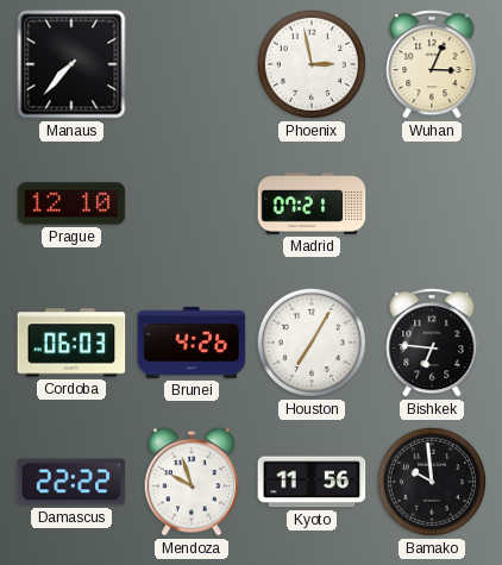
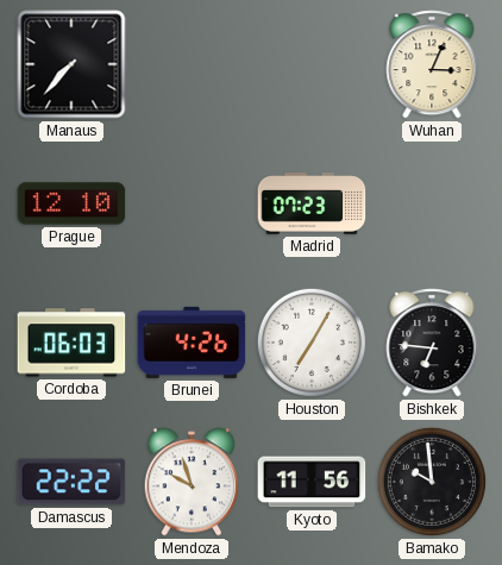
Phoenix: 2:58 -> none (312, 64)
Madrid: 07:21 -> 07:23 (312, 203)
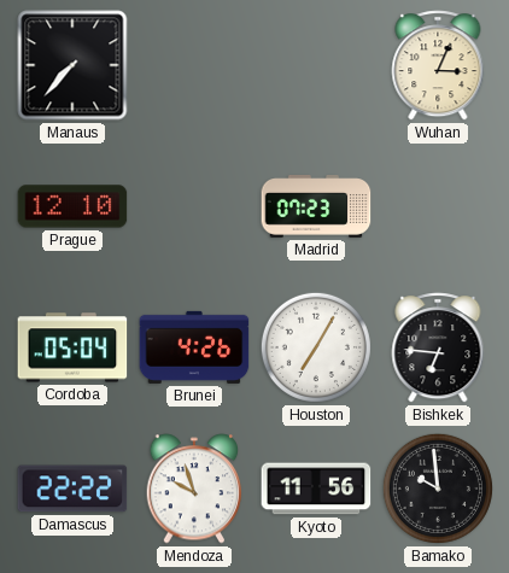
Cordoba: 06:03 -> 05:04 (72, 347)
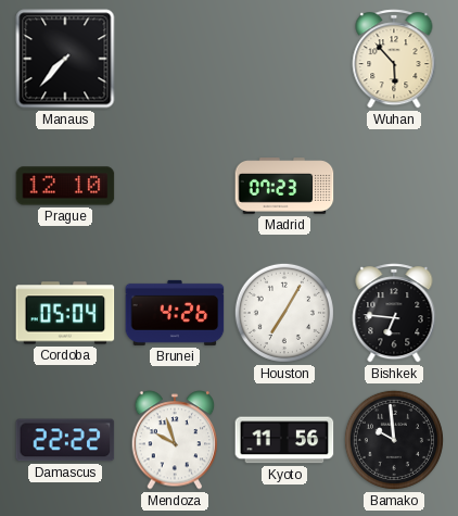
Wuhan: 3:04 -> 5:53 (394, 59)
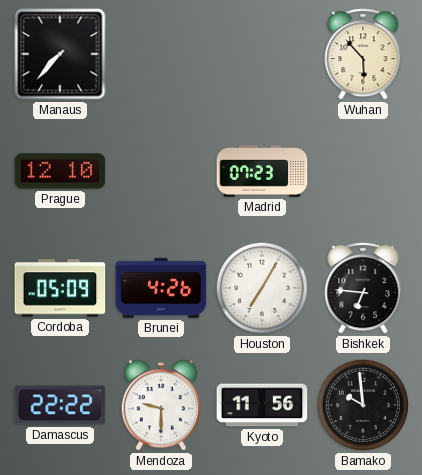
Cordoba: 05:04 -> 05:09 (60, 288)
Mendoza: 9:57 -> 9:30 (161, 405)
